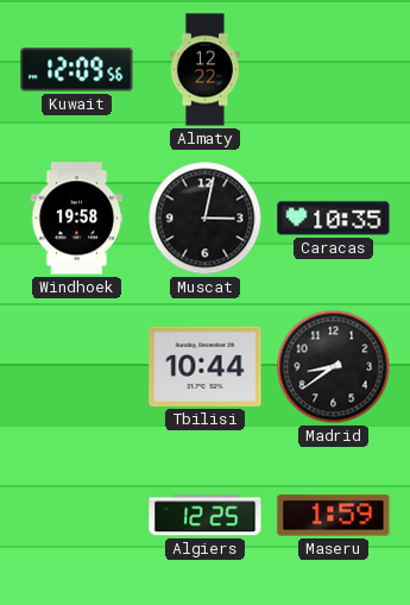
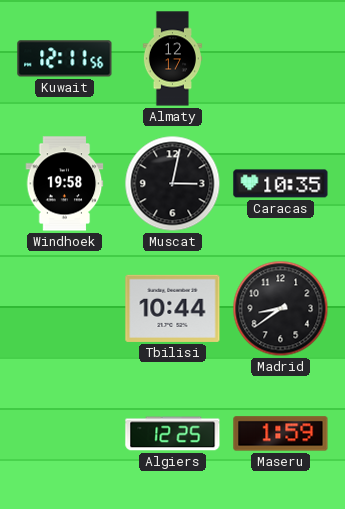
Kuwait: 12:09 -> 12:11 (65, 59)
Almaty: 12:22 -> 12:17 (172, 59)
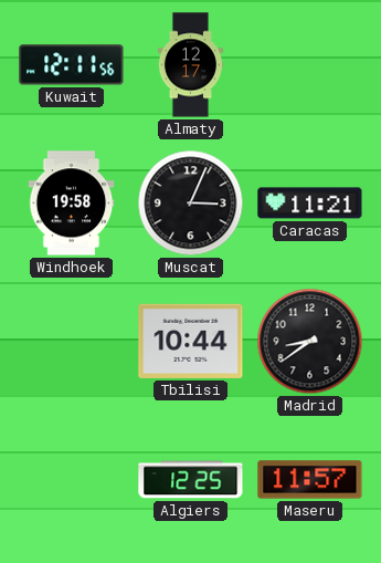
Muscat: 3:02 -> 3:04 (191, 204)
Caracas: 10:35 -> 11:21 (310, 204)
Maseru: 1:59 -> 11:57 (310, 480)
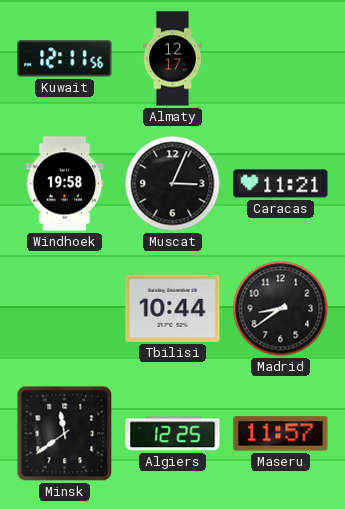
Minsk: none -> 11:39 (65, 434)
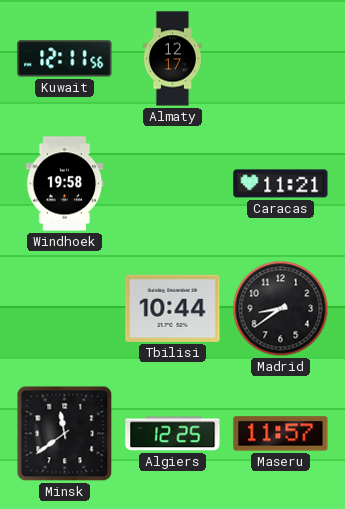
Muscat: 3:04 -> none (173, 184)
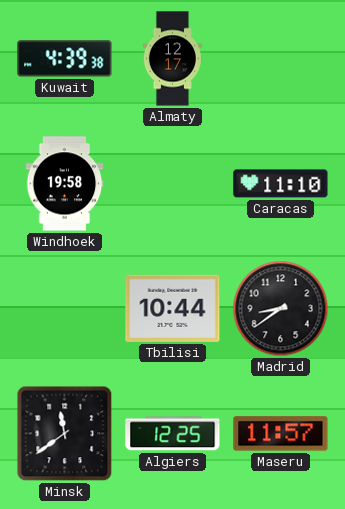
Kuwait: 12:11 -> 4:39 (65, 59)
Caracas: 11:21 -> 11:10 (281, 184)
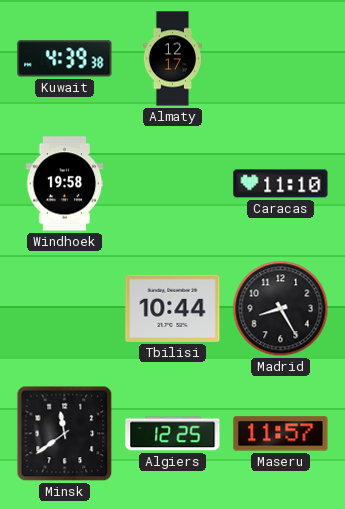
Madrid: 8:39 -> 8:25 (281, 309)
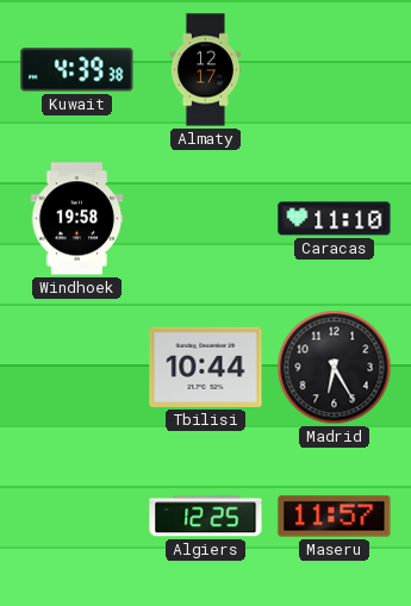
Madrid: 8:25 -> 6:25 (335, 368)
Minsk: 11:39 -> none (65, 434)
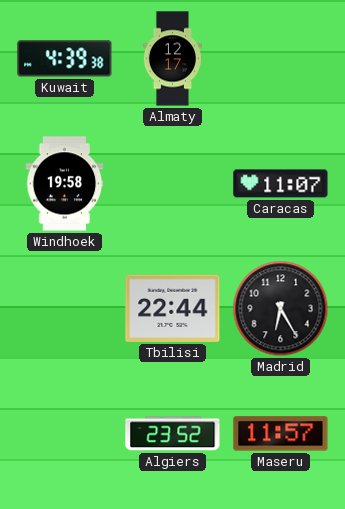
Caracas: 11:10 -> 11:07 (281, 184)
Tbilisi: 10:44 -> 22:44 (173, 308)
Algiers: 12:25 -> 23:52 (173, 434)
